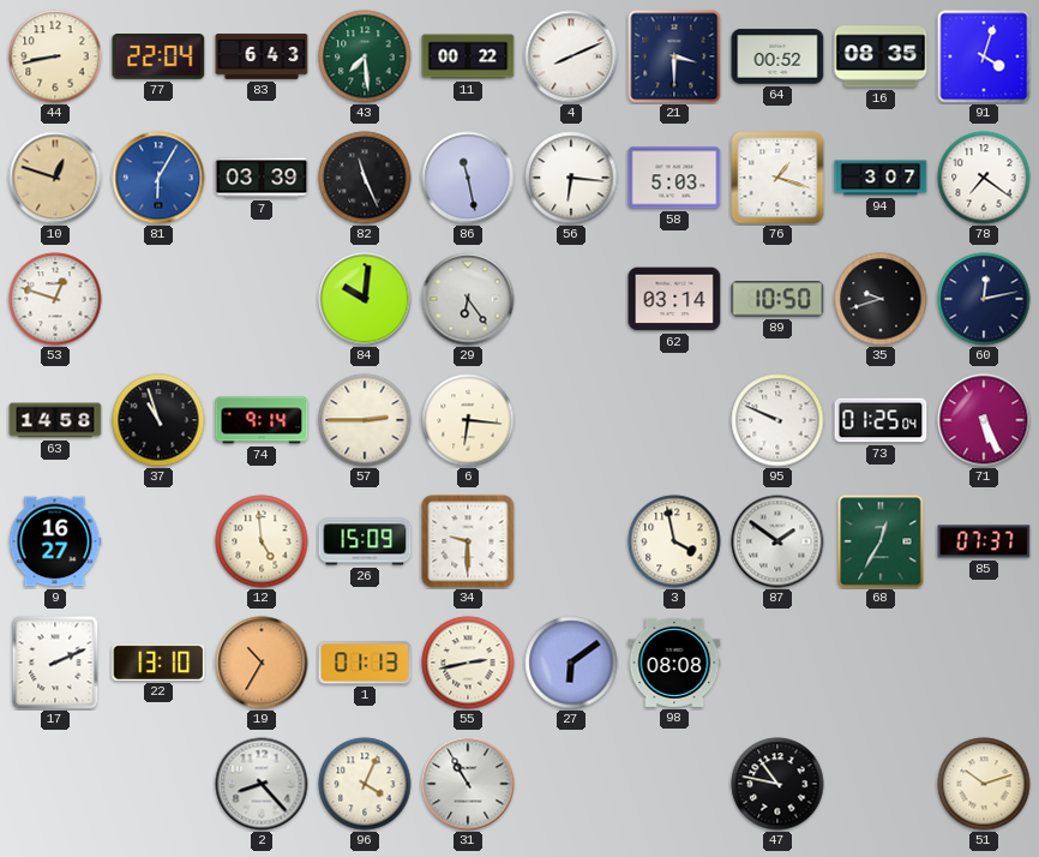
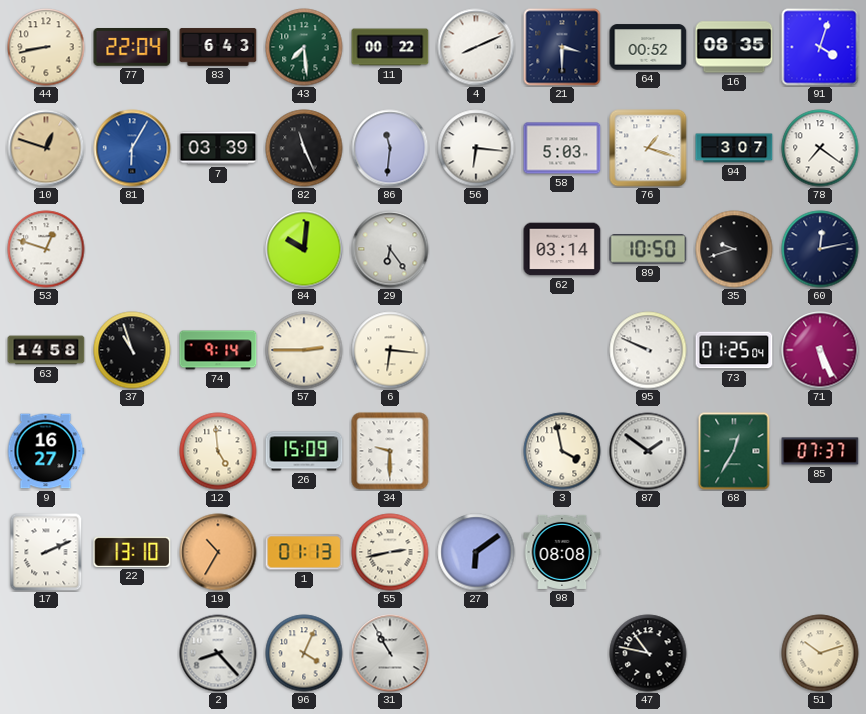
86: 11:28 -> 11:31 (390, 148)
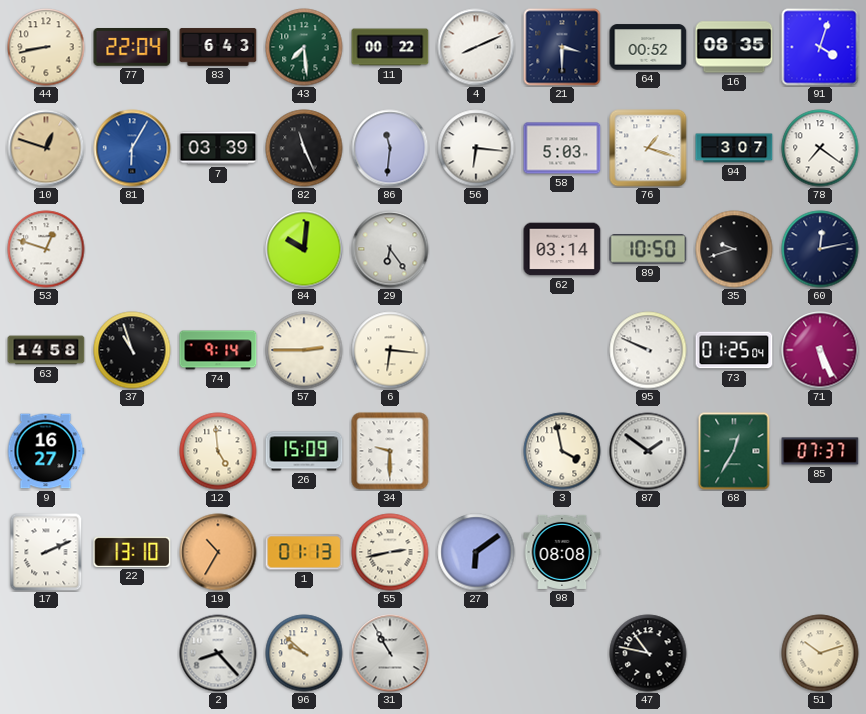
96: 4:04 -> 9:52 (304, 653)
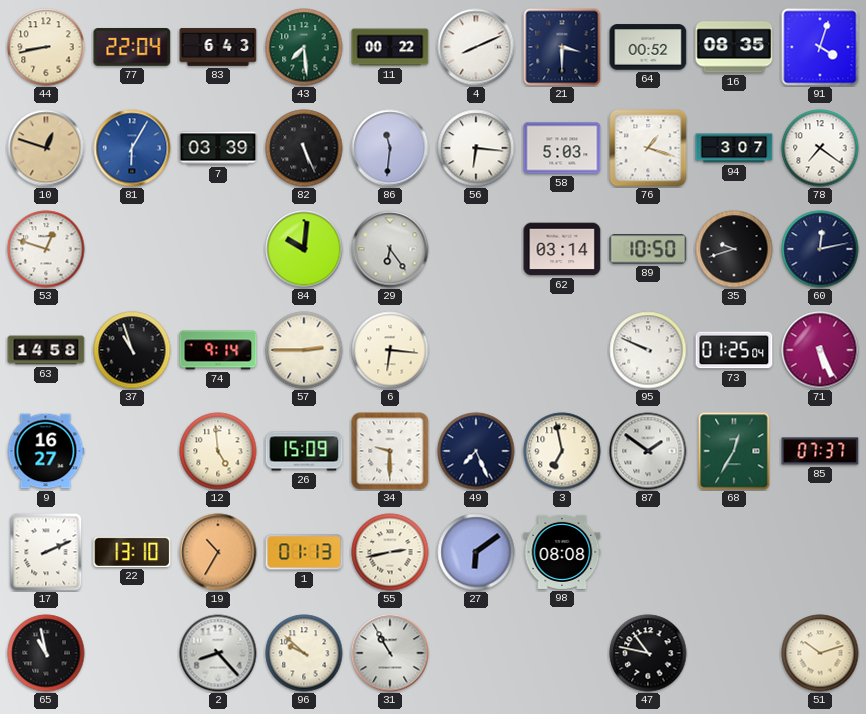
82: 11:26 -> 5:26 (304, 148)
49: none -> 7:26 (476, 451)
3: 3:58 -> 6:58 (562, 451)
65: none -> 10:58 (46, 653)
